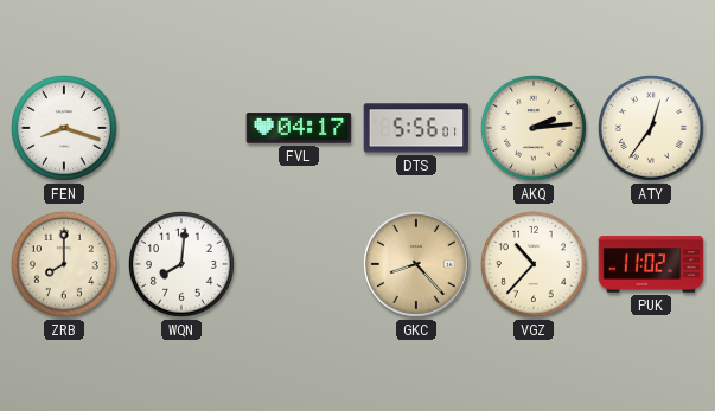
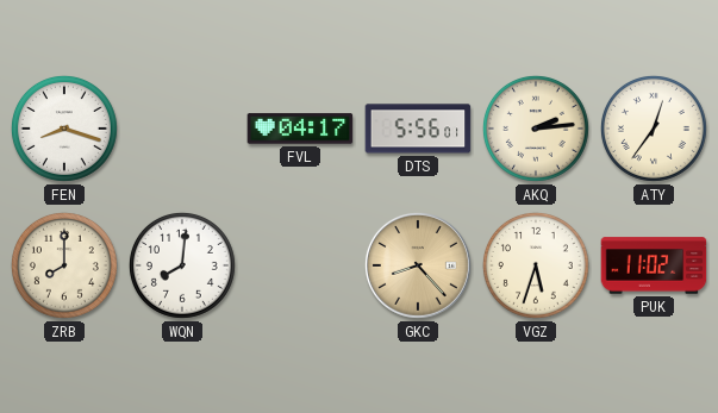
VGZ: 10:37 -> 5:33 (536, 265)
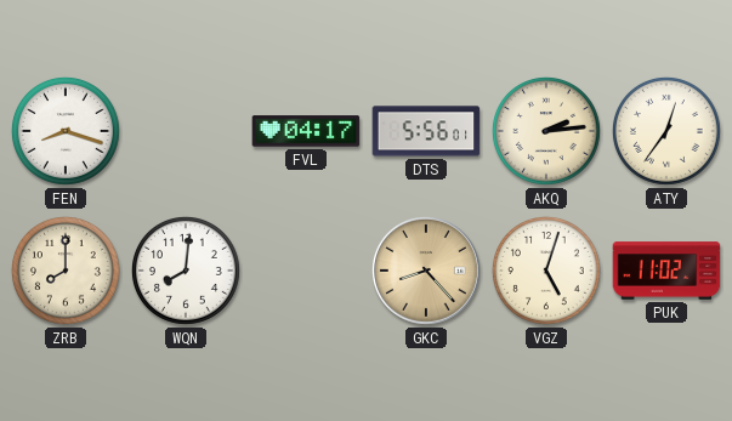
VGZ: 5:33 -> 5:03 (546, 271)
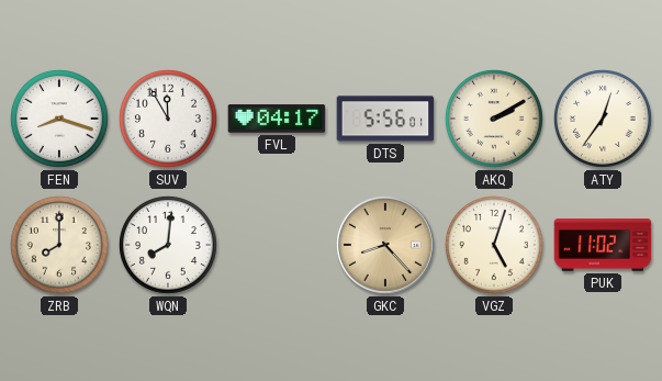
SUV: none -> 11:55 (168, 119)
AKQ: 2:14 -> 2:10 (494, 119)
